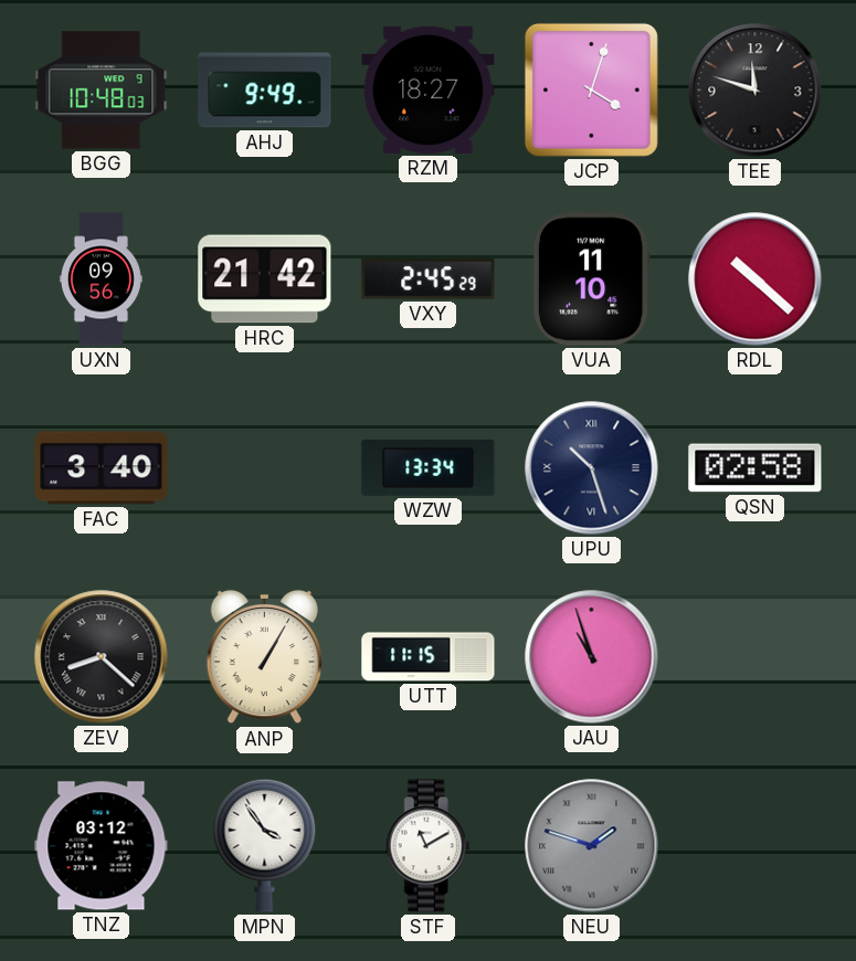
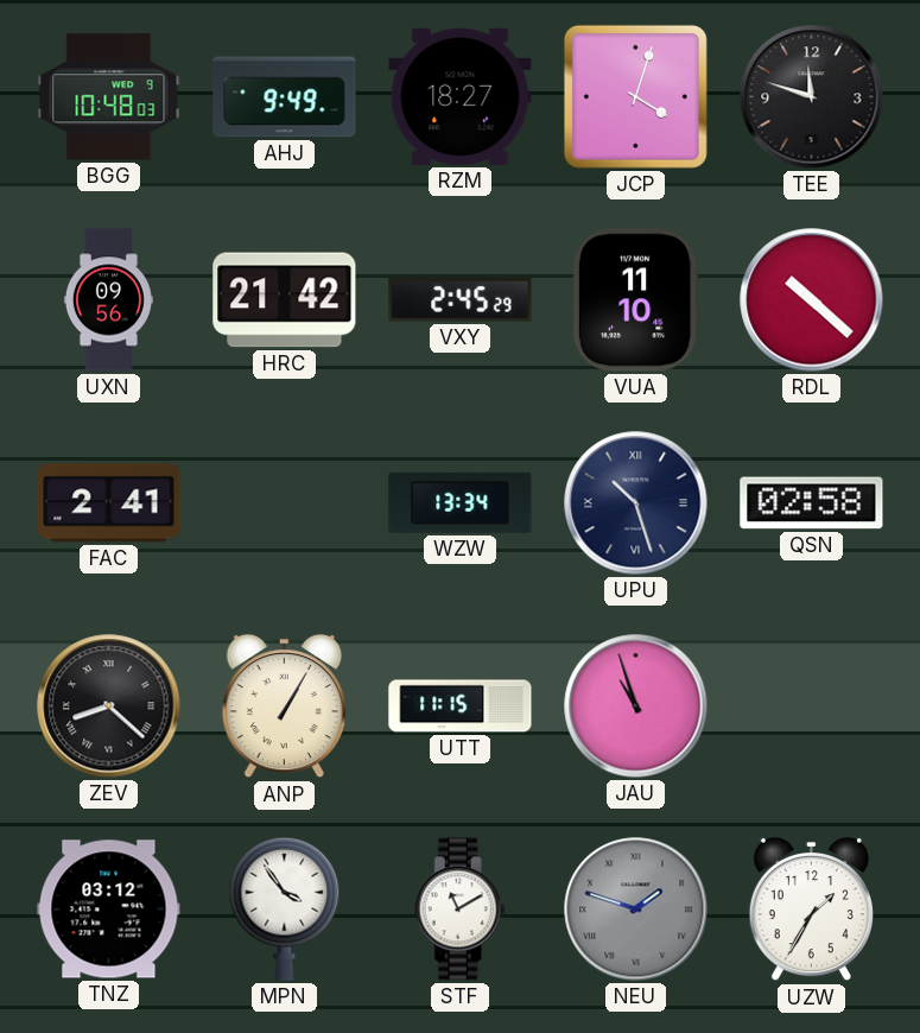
FAC: 3:40 -> 2:41 (109, 503)
UZW: none -> 1:35 (811, 910)
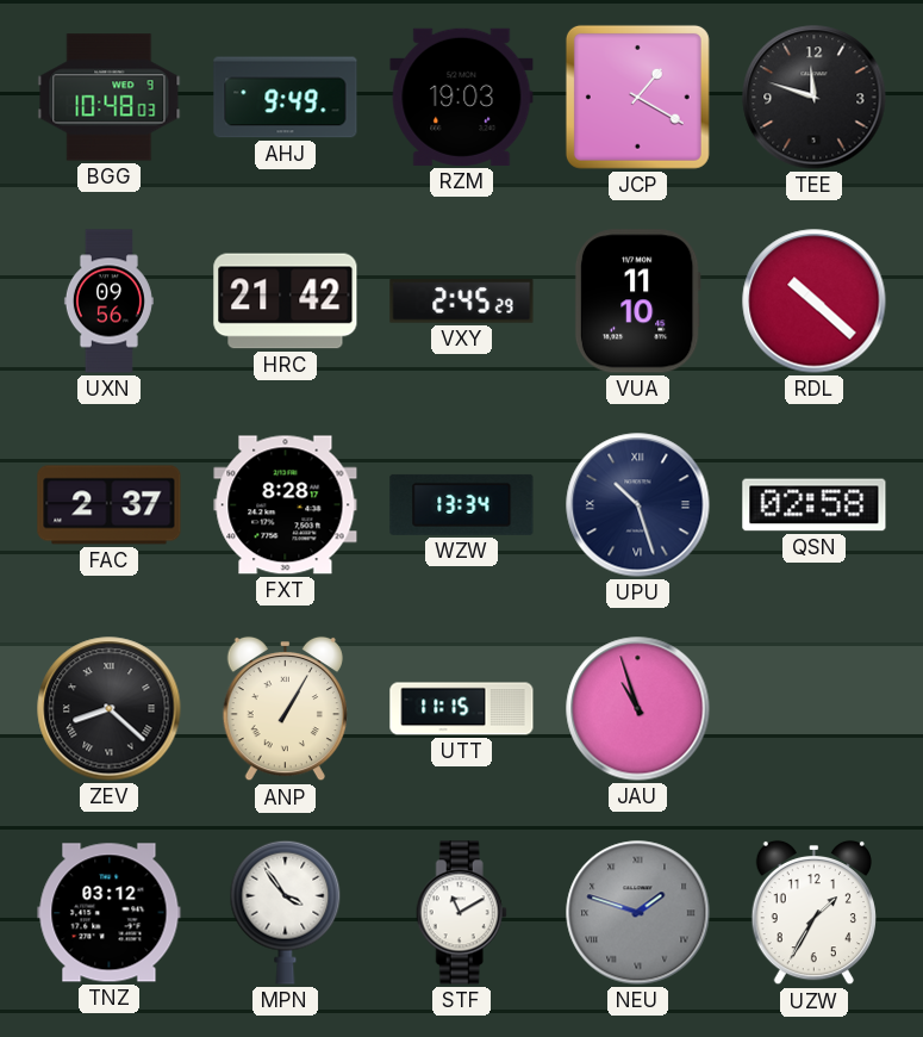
RZM: 18:27 -> 19:03 (462, 97)
JCP: 4:03 -> 1:20 (637, 97)
FAC: 2:41 -> 2:37 (110, 505)
FXT: none -> 8:28 (286, 505)
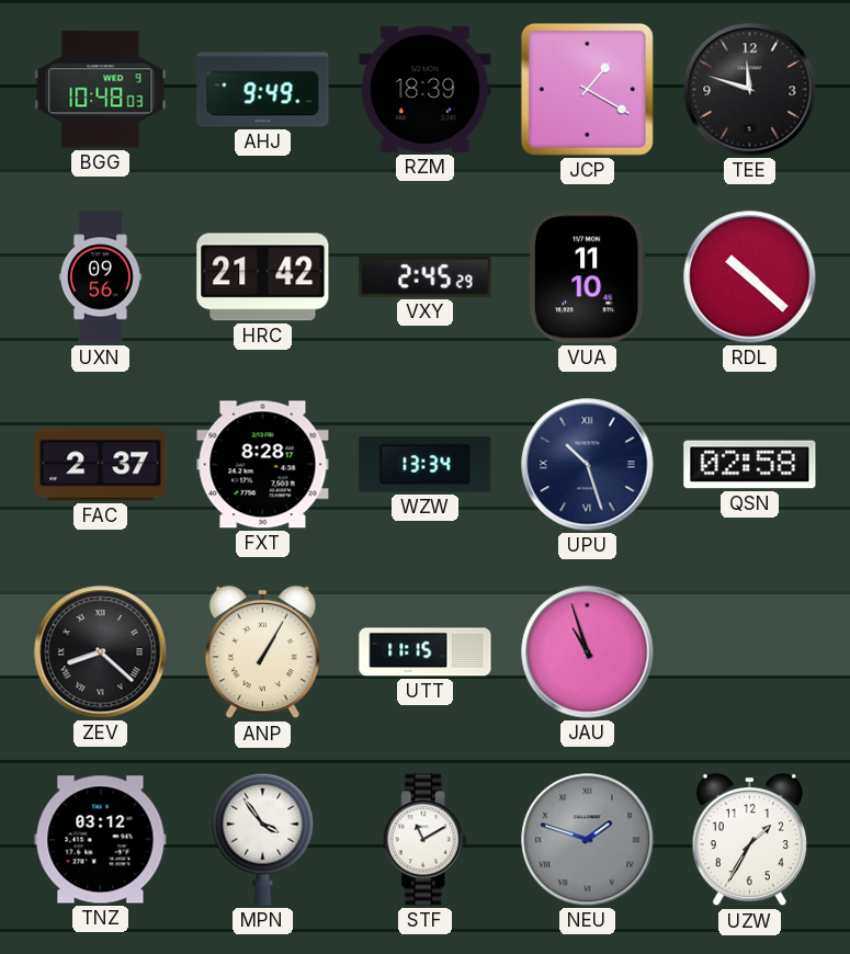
RZM: 19:03 -> 18:39 (426, 89)
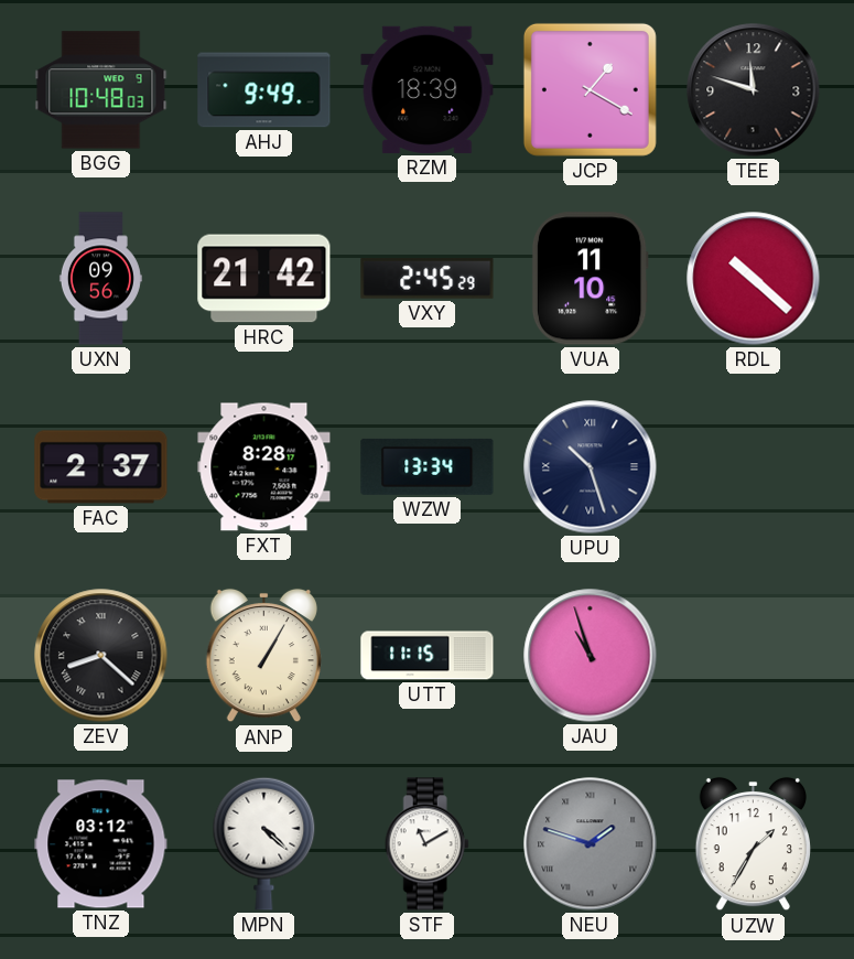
QSN: 02:58 -> none (750, 465)
MPN: 3:54 -> 4:22 (264, 843)
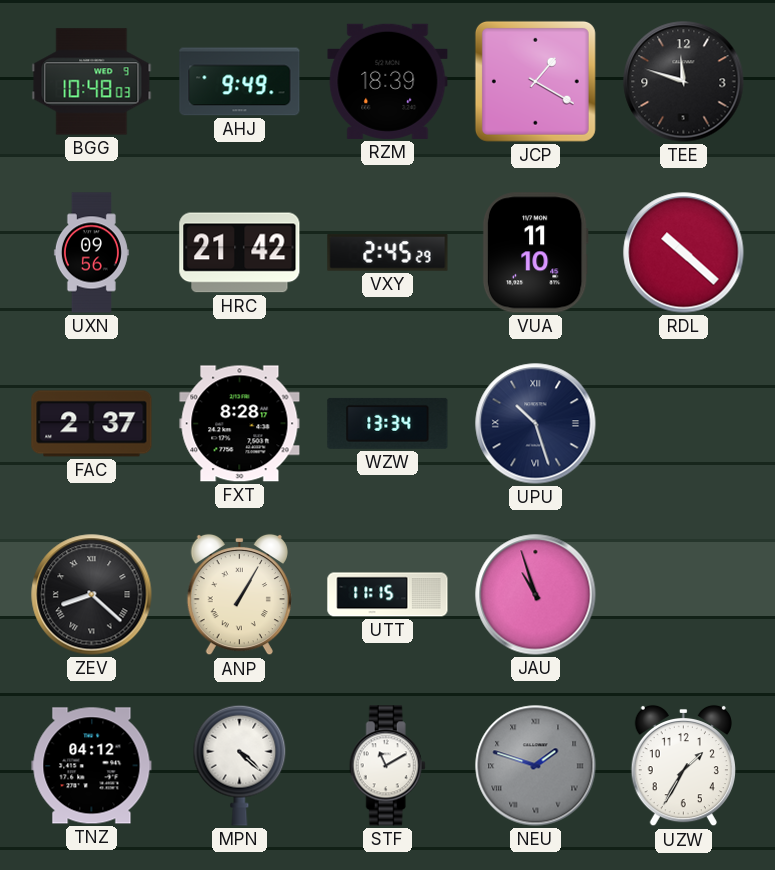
TNZ: 03:12 -> 04:12 (92, 766)
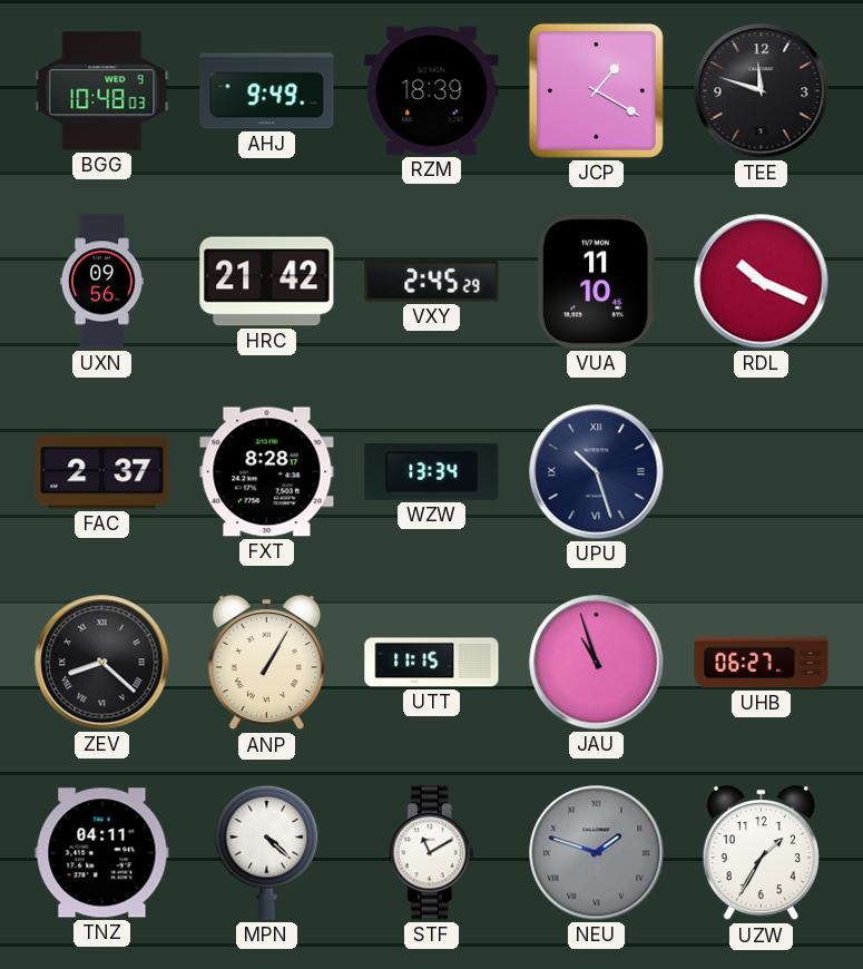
RDL: 10:22 -> 10:19 (762, 282)
UHB: none -> 06:27 (762, 663)
TNZ: 04:12 -> 04:11 (102, 853)
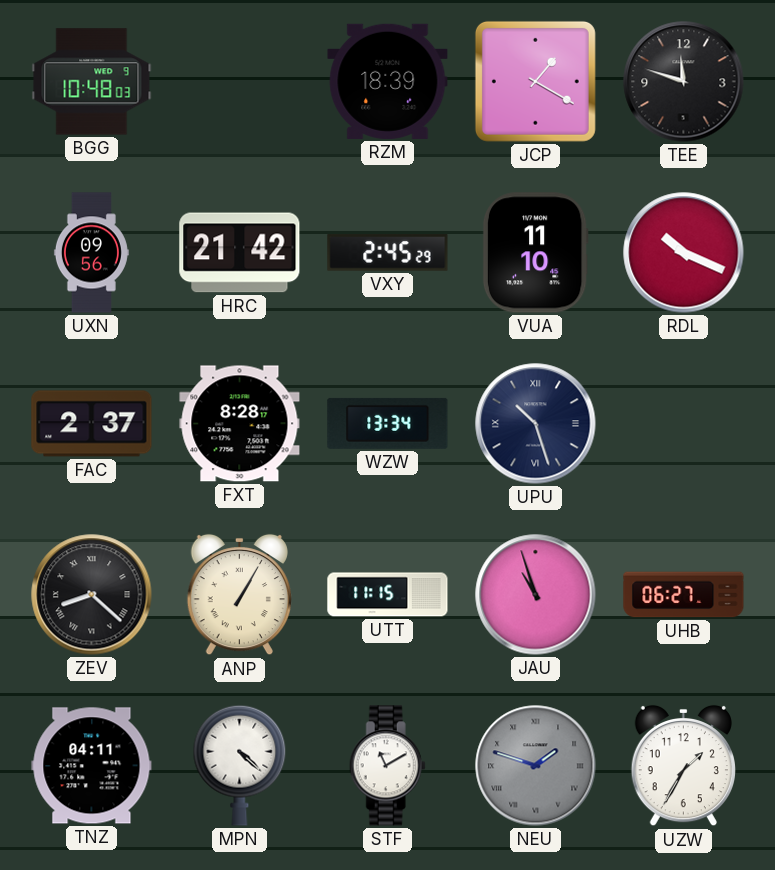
AHJ: 9:49 -> none (267, 91)
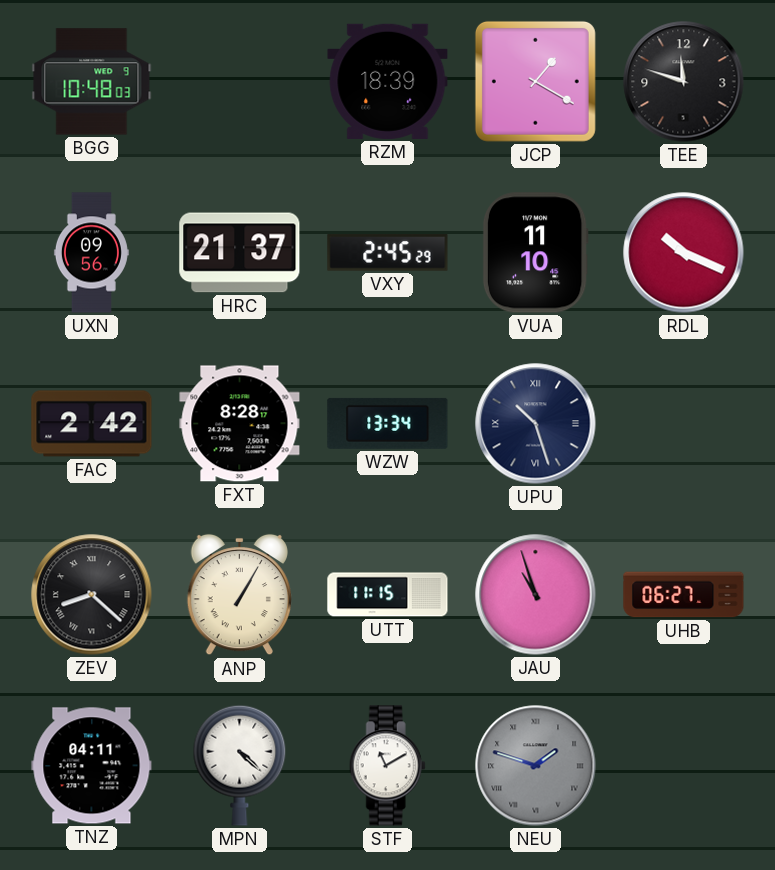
HRC: 21:42 -> 21:37 (240, 253)
FAC: 2:37 -> 2:42 (92, 424)
UZW: 1:35 -> none (683, 766)
